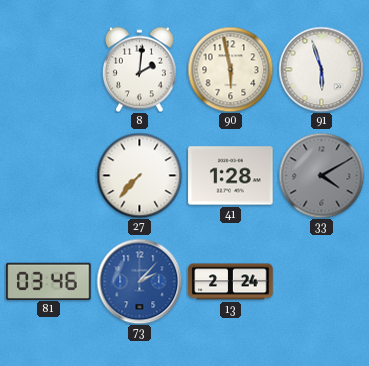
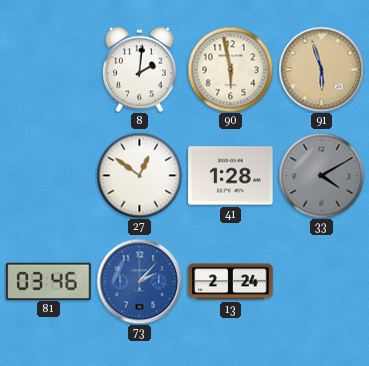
91 dial: white -> champagne (321, 69)
27: 7:37 -> 12:51 (139, 175)
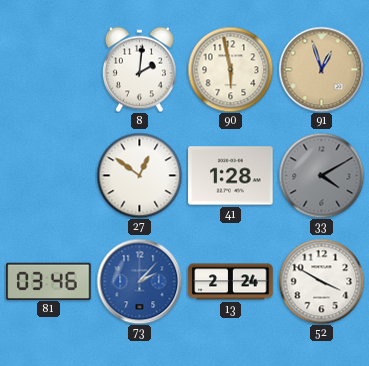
91: 5:57 -> 12:57 (321, 69)
52: none -> 3:50 (321, 281)
